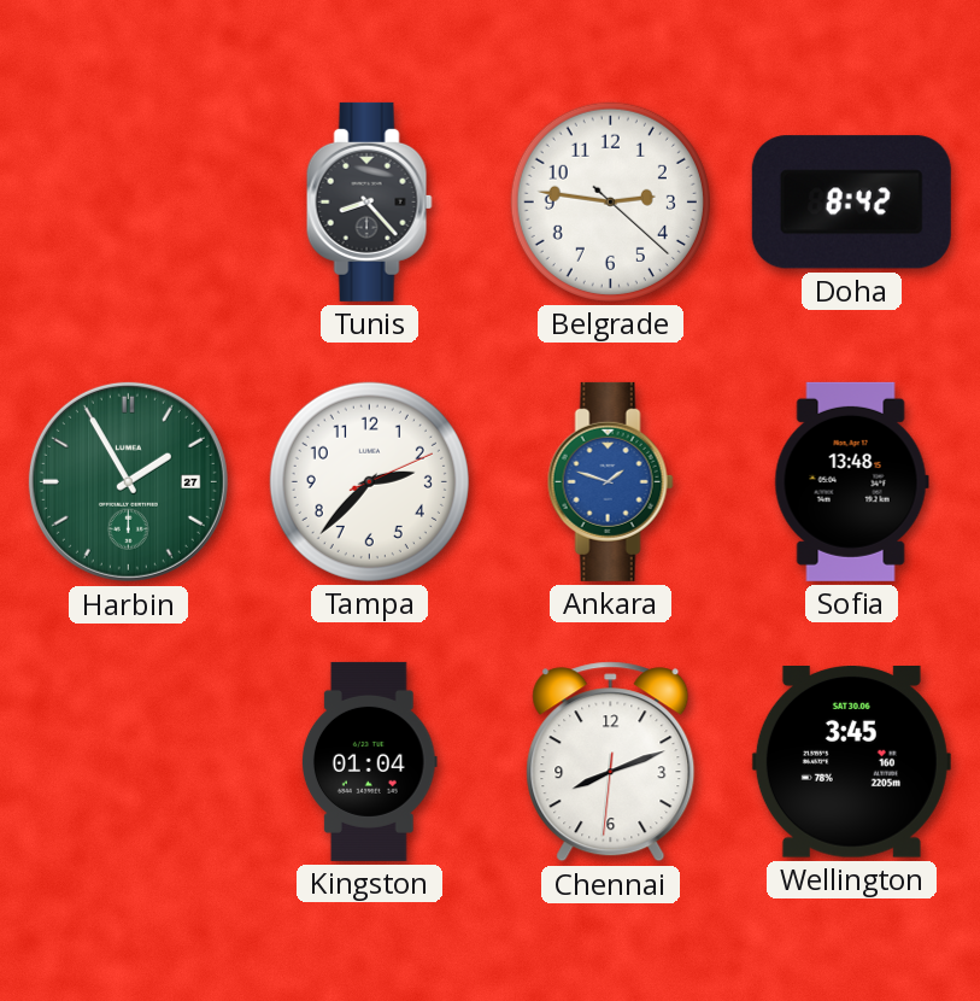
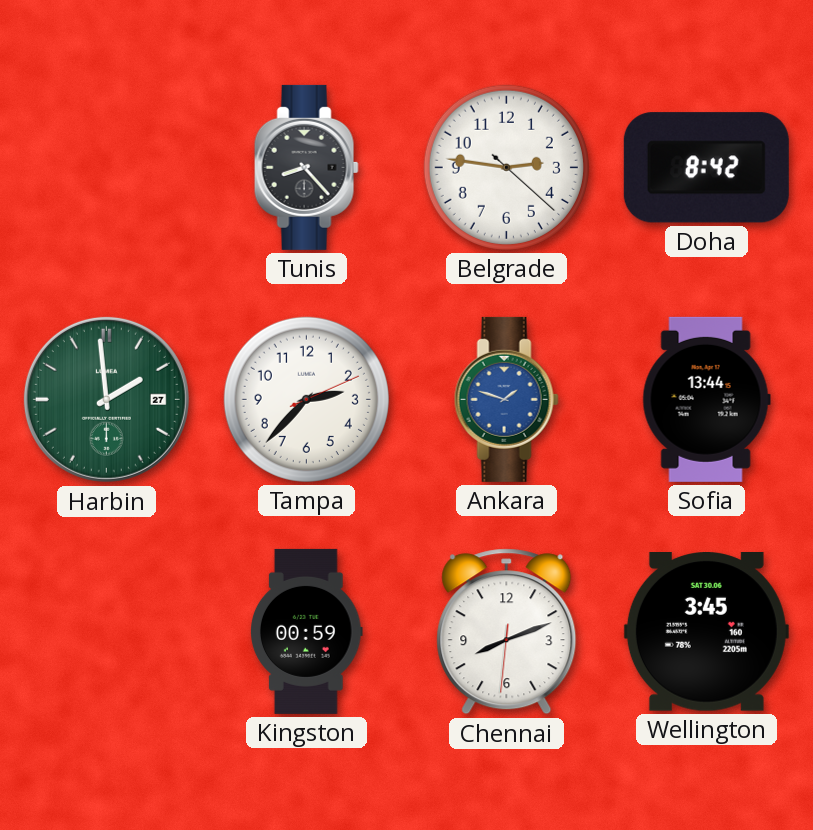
Harbin: 1:55 -> 1:59 (106, 399)
Sofia: 13:48 -> 13:44 (706, 399)
Kingston: 01:04 -> 00:59 (306, 631)
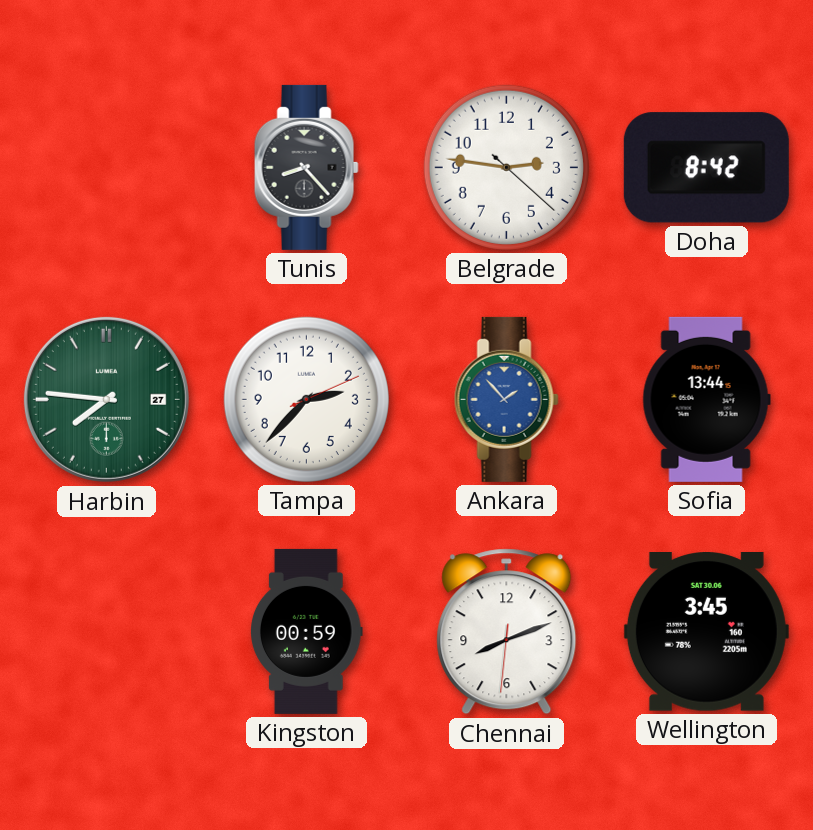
Harbin: 1:59 -> 7:46 (106, 399)
Ankara: 1:48 -> 1:53 (506, 399)
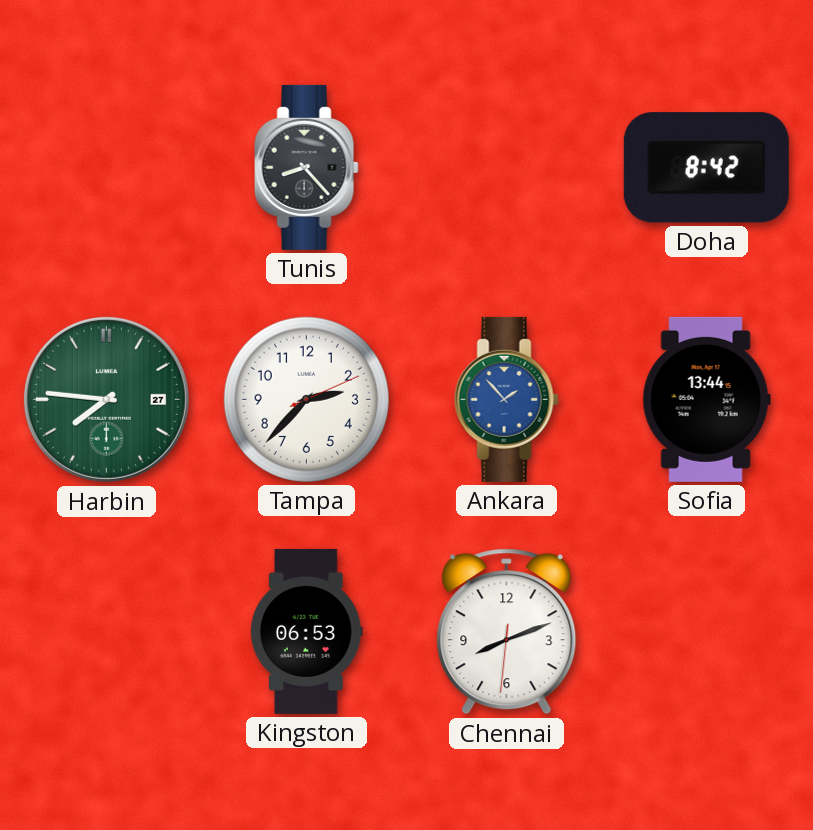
Belgrade: 2:46 -> none (506, 167)
Kingston: 00:59 -> 06:53 (306, 631)
Wellington: 3:45 -> none (706, 632)
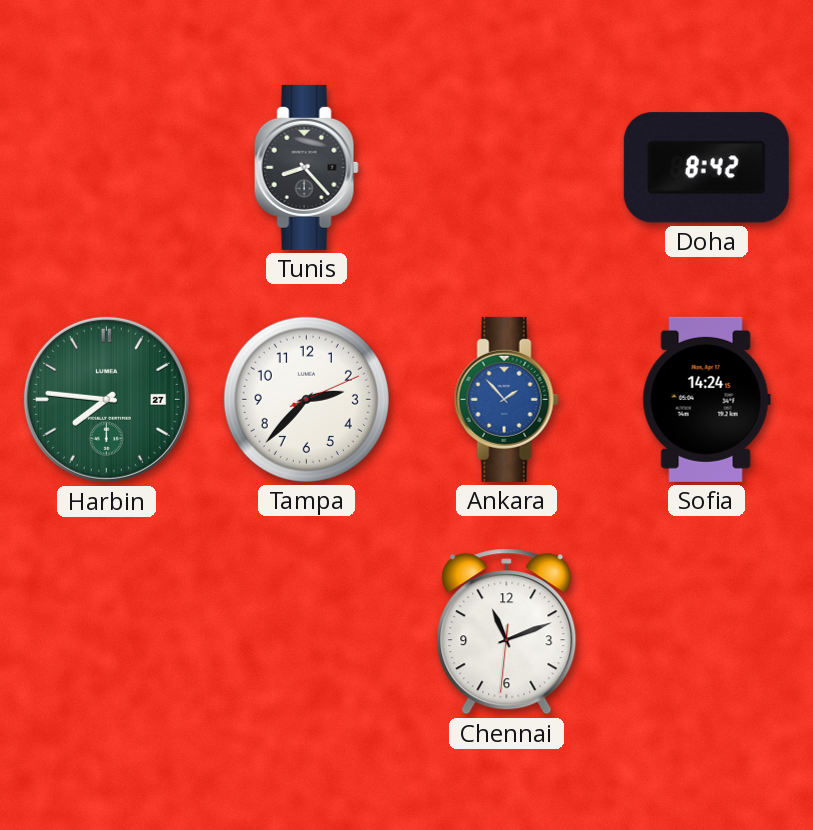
Sofia: 13:44 -> 14:24 (706, 399)
Kingston: 06:53 -> none (306, 631)
Chennai: 8:11 -> 11:11 (507, 632)
